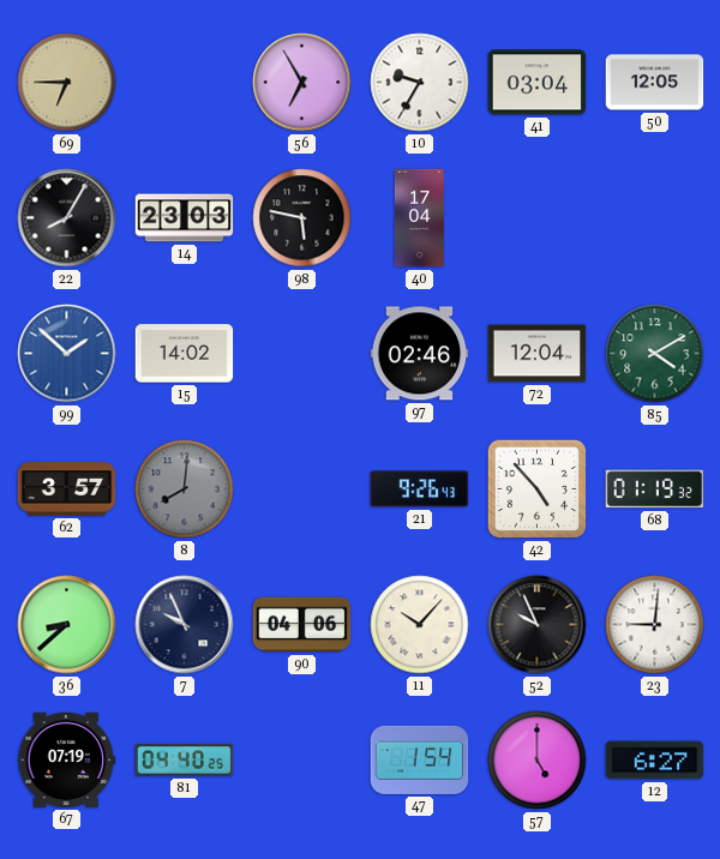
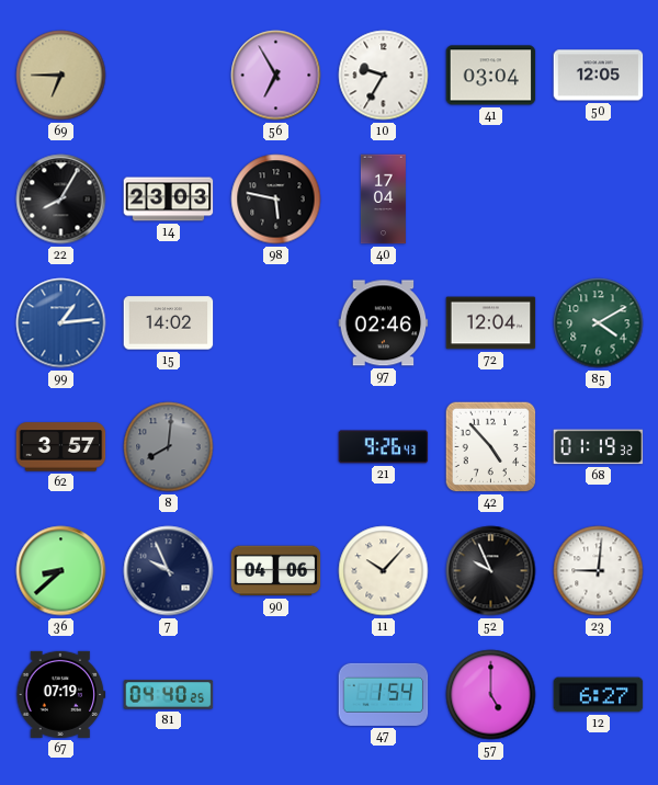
99: 1:52 -> 1:14 (61, 323)
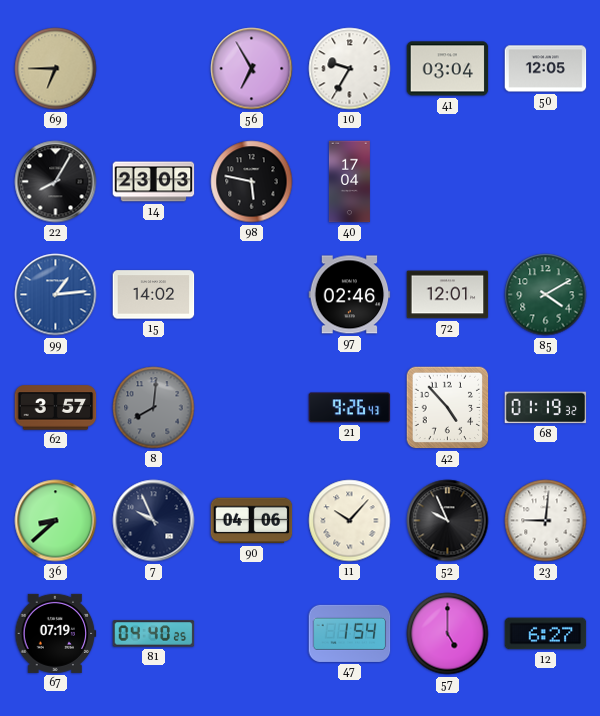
72: 12:04 -> 12:01 (448, 295)
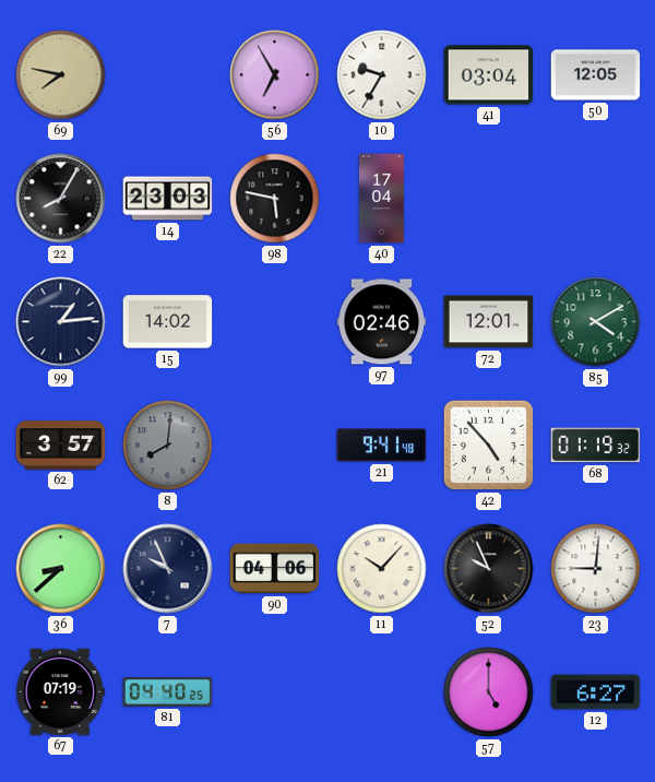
69: 6:45 -> 7:47 (61, 75)
99 dial: blue -> navy (61, 322)
21: 9:26 -> 9:41 (382, 446)
47: 1:54 -> none (350, 633)
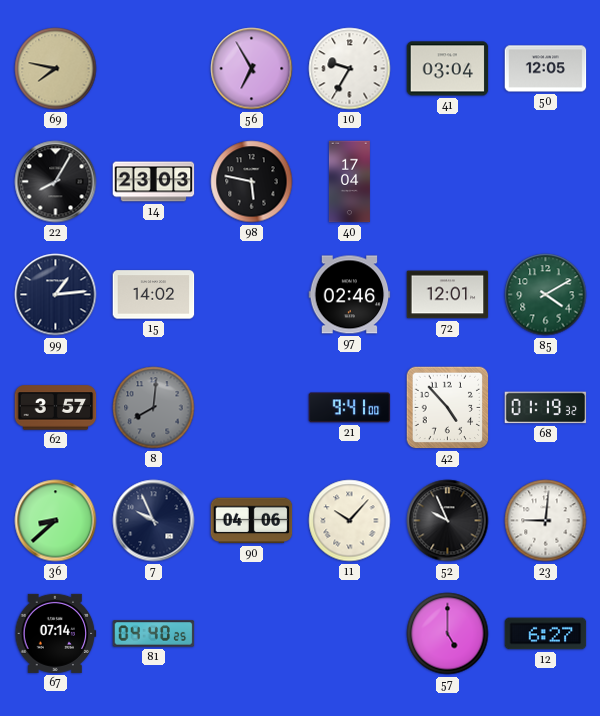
21: 9:41:48 -> 9:41:00 (350, 408)
67: 07:19 -> 07:14 (56, 633)
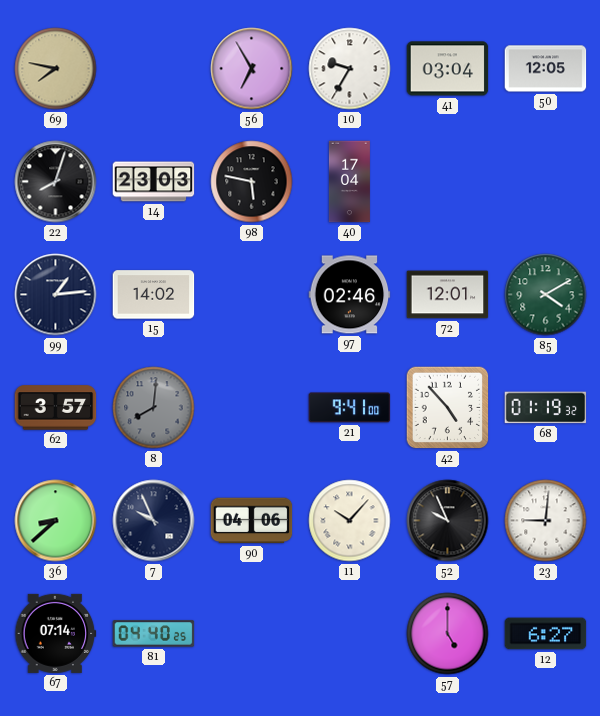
22: 8:05 -> 8:03 (56, 182)
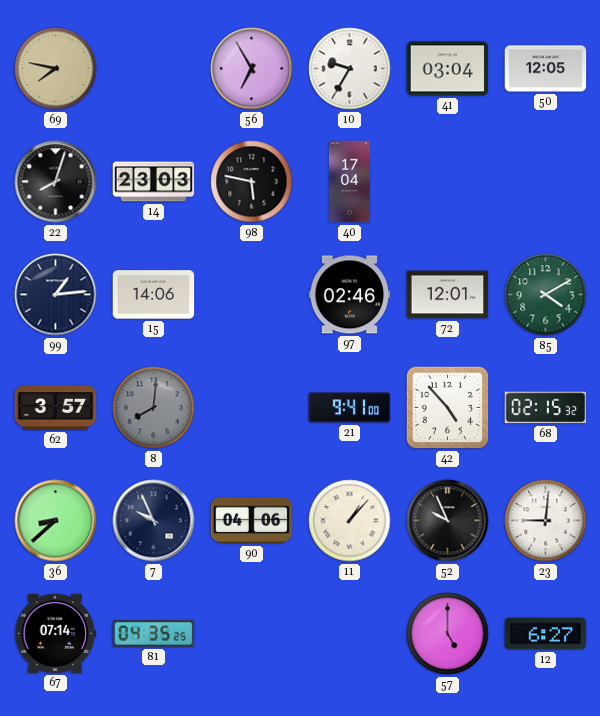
15: 14:02 -> 14:06 (154, 295)
68: 01:19 -> 02:15 (546, 408)
11: 10:07 -> 1:07 (350, 521)
81: 04:40 -> 04:35 (154, 634)
